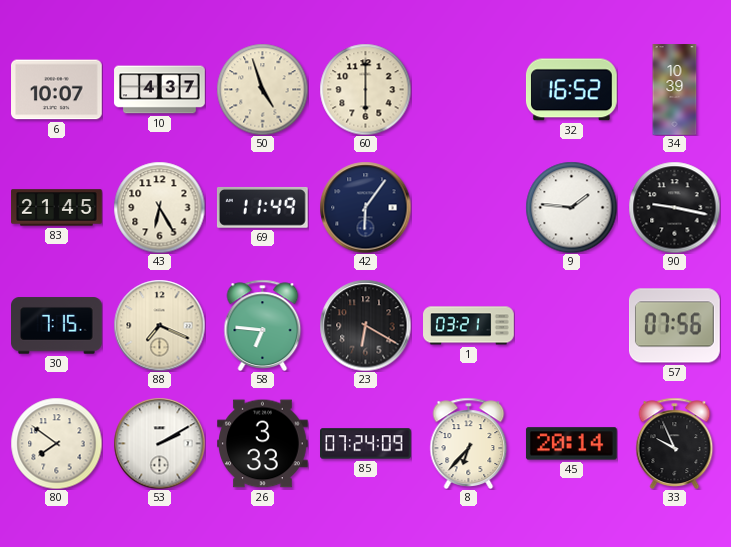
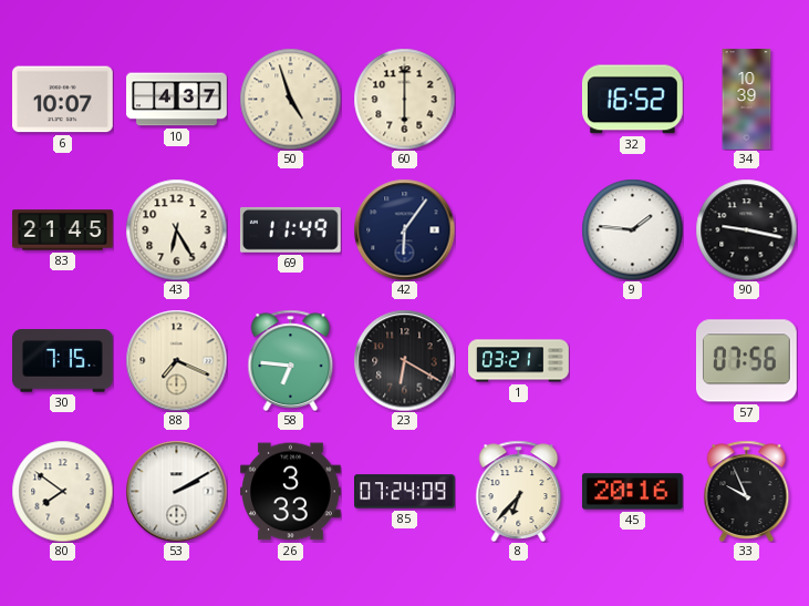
45: 20:14 -> 20:16 (632, 492)
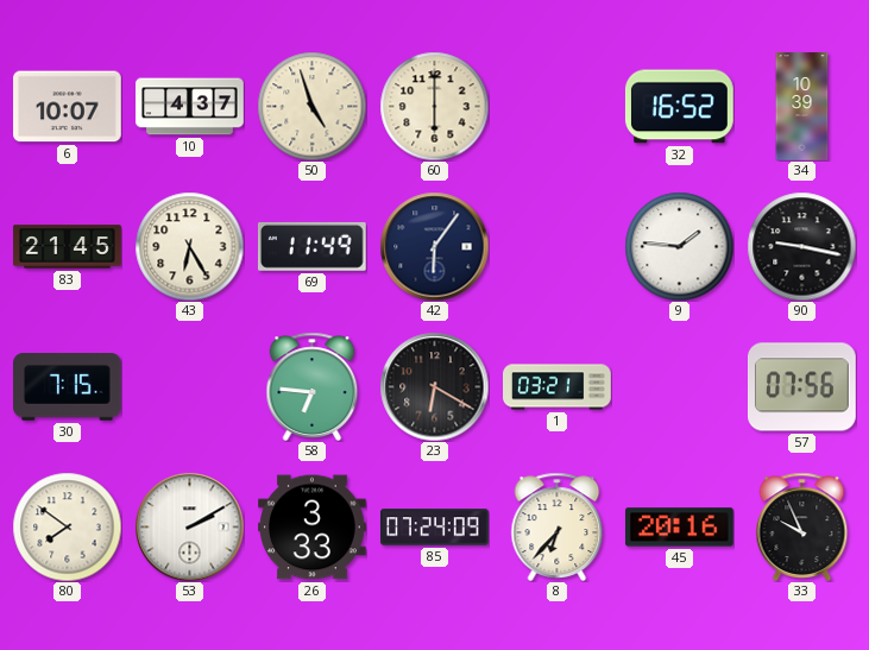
88: 7:19 -> none (176, 360)
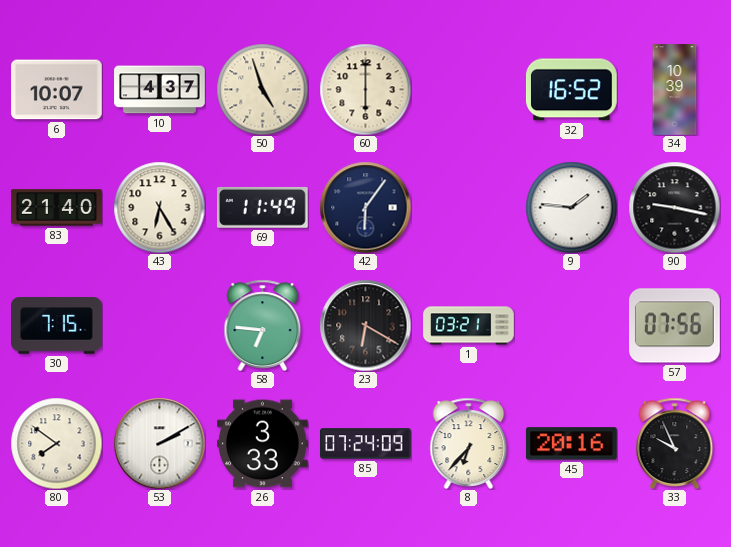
83: 21:45 -> 21:40 (57, 208)
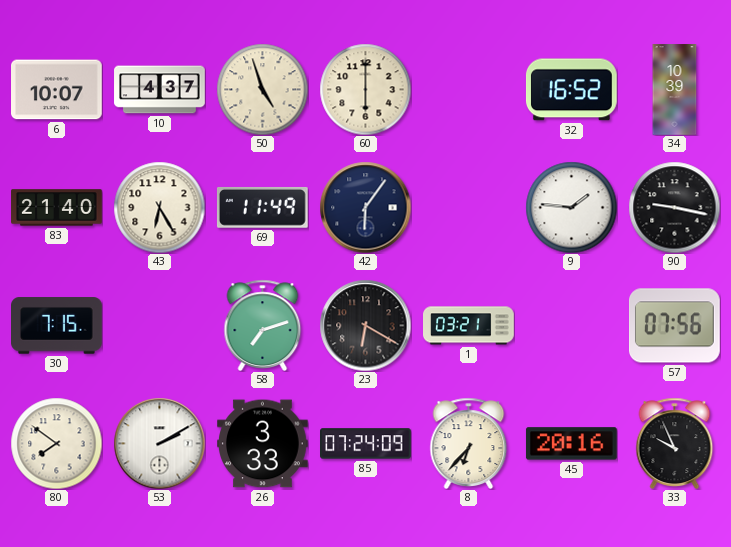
58: 6:46 -> 7:12 (263, 325)
